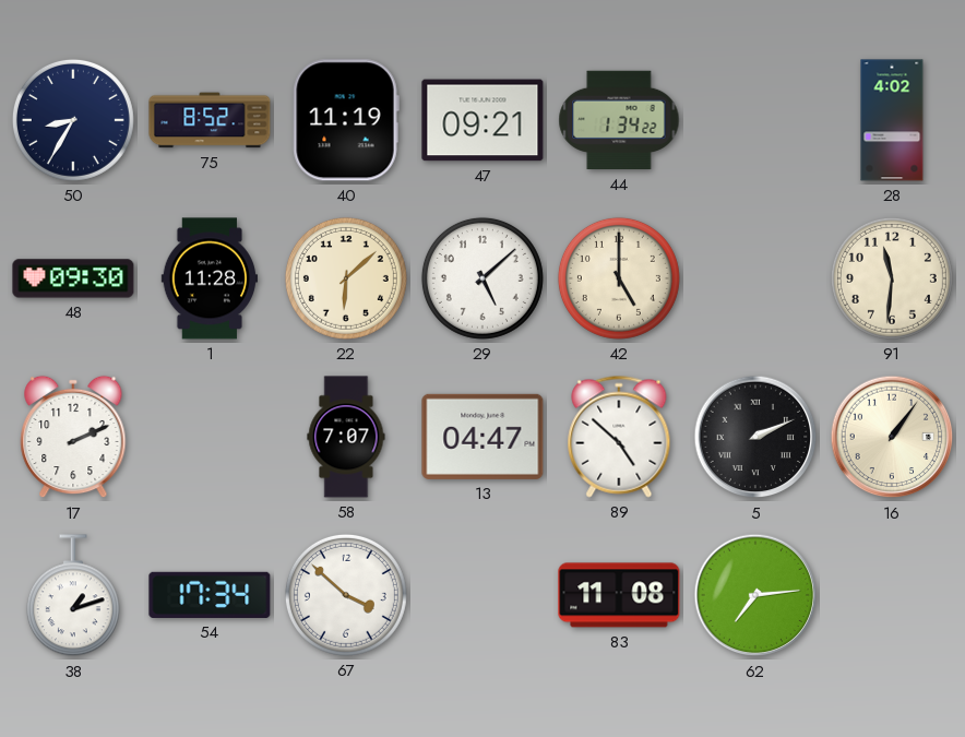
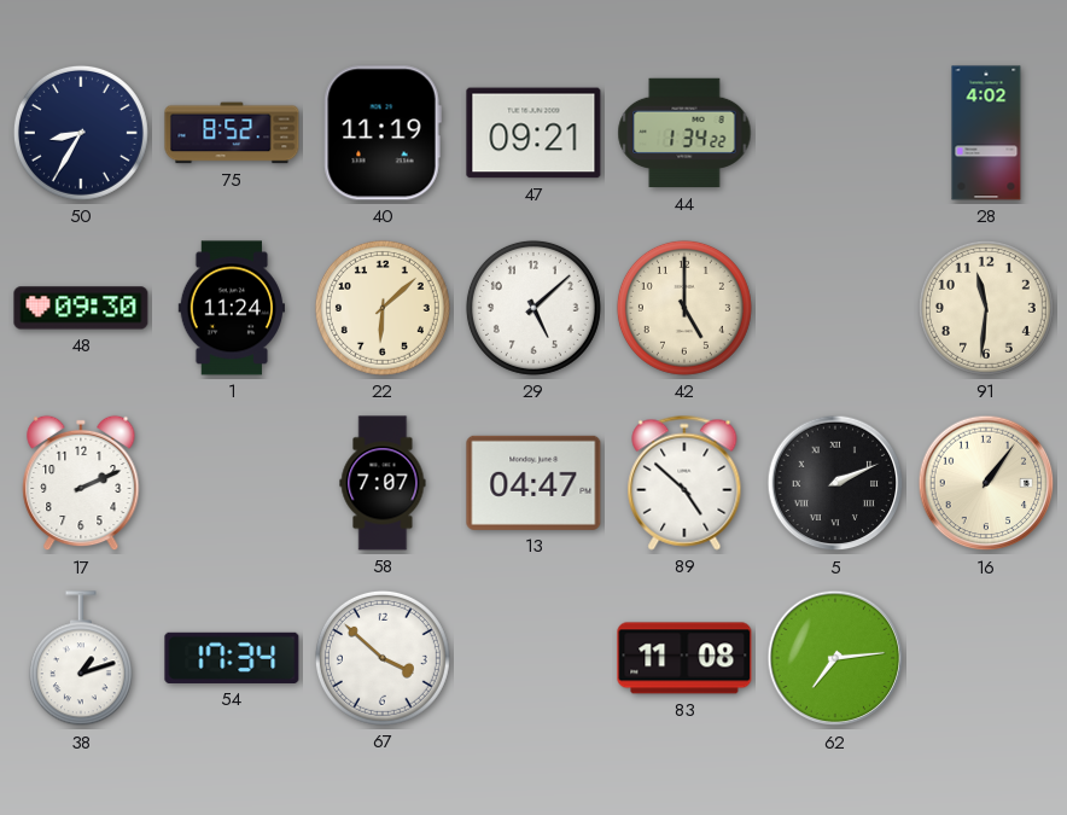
1: 11:28 -> 11:24 (231, 308)
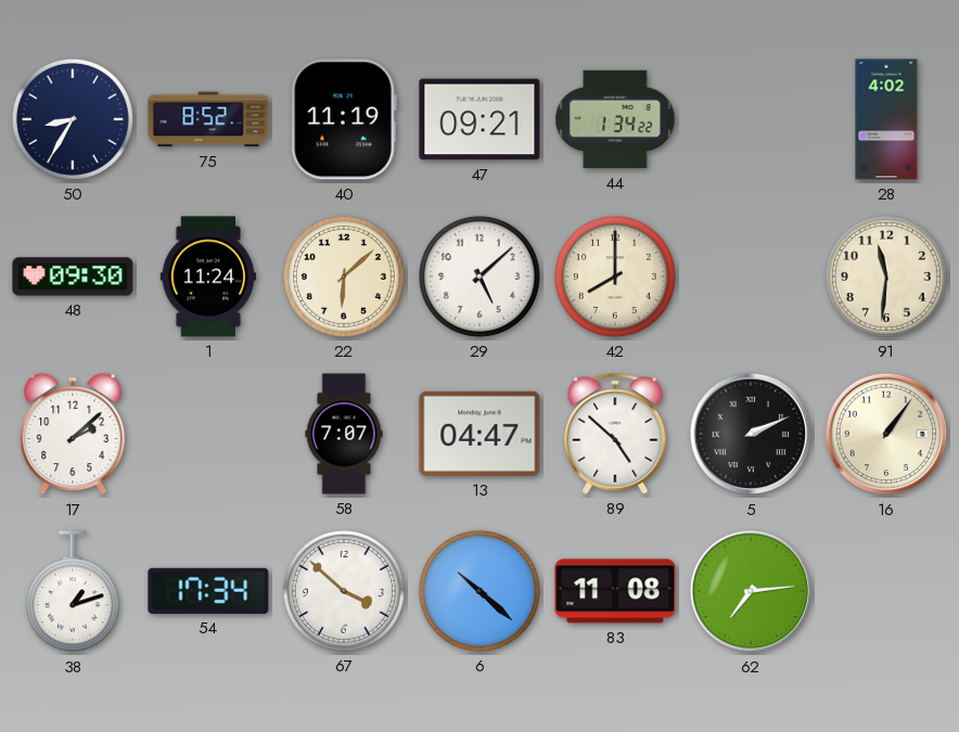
42: 5:00 -> 8:00 (615, 277)
17: 2:11 -> 2:08 (73, 434)
6: none -> 10:22 (479, 591)
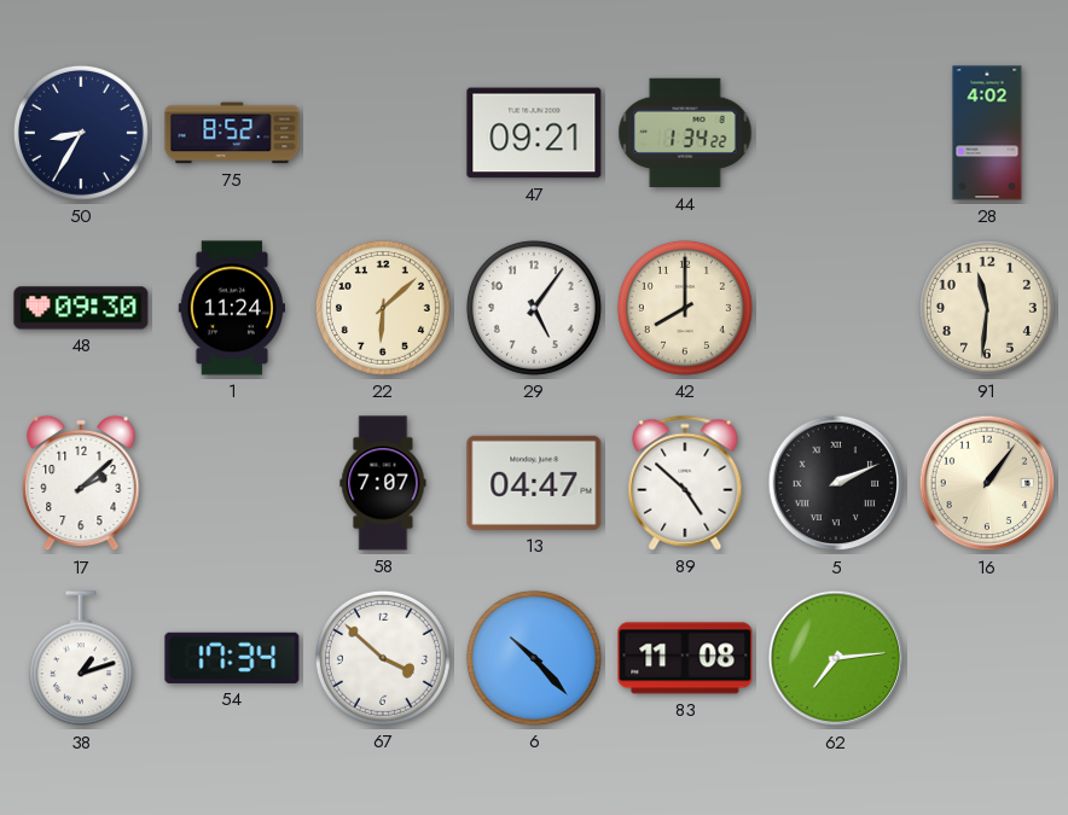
40: 11:19 -> none (344, 119)
29: 5:08 -> 5:06 (534, 308)
6: 10:22 -> 10:23 (534, 658)
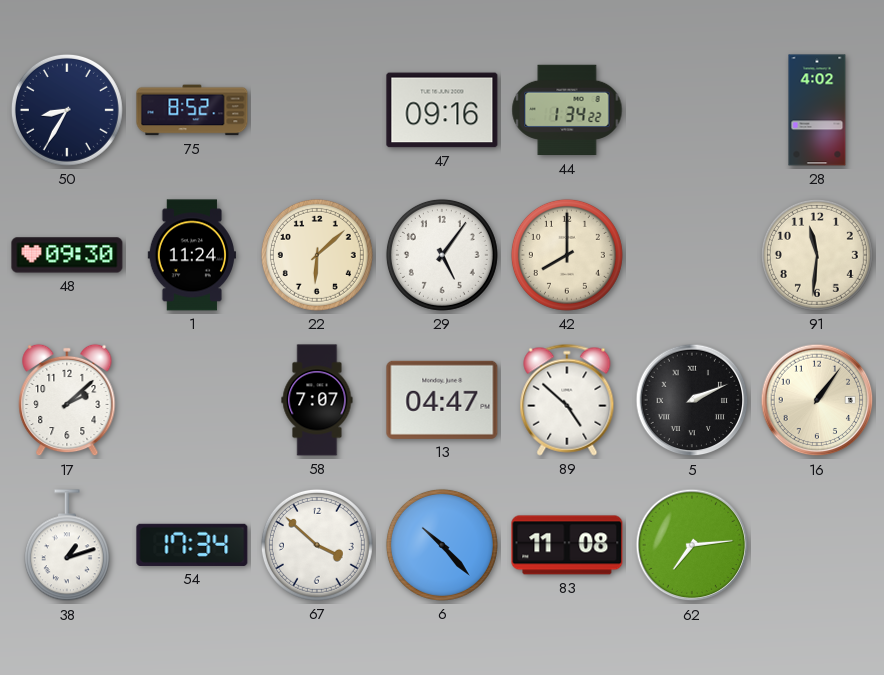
47: 09:21 -> 09:16 (442, 110)
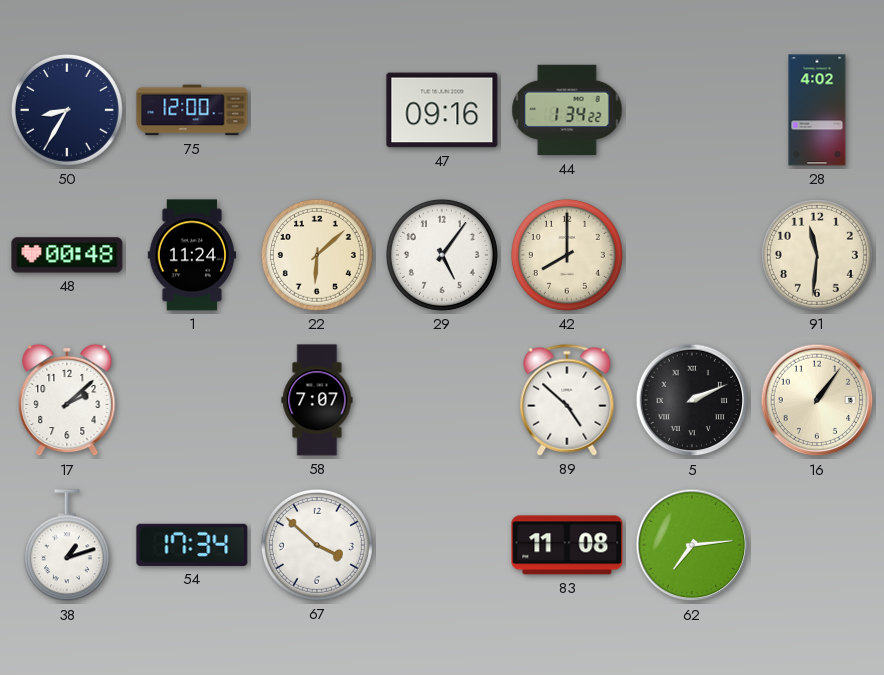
75: 8:52 -> 12:00 (192, 110)
48: 09:30 -> 00:48 (67, 255)
13: 04:47 -> none (442, 400)
6: 10:23 -> none (442, 545)
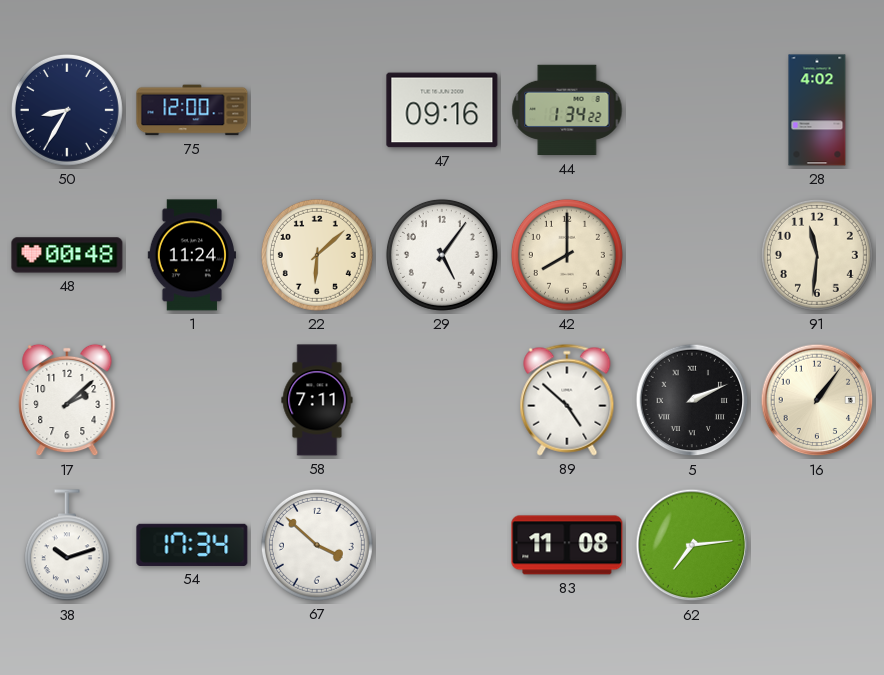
58: 7:07 -> 7:11 (317, 400)
38: 1:12 -> 10:12 (67, 546)
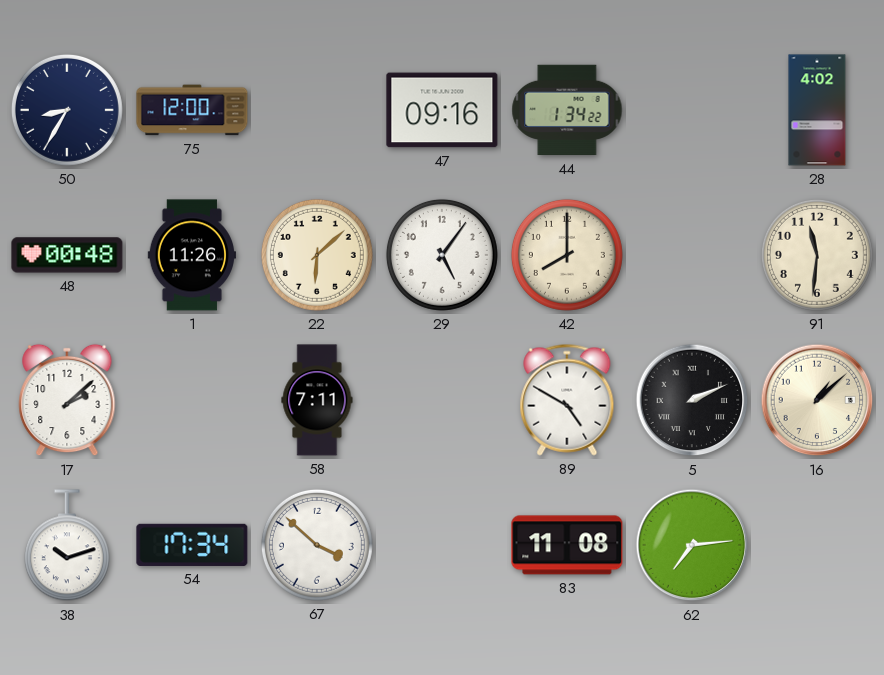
1: 11:24 -> 11:26 (191, 255)
89: 4:52 -> 4:50 (567, 400)
16: 1:06 -> 1:08 (817, 400)
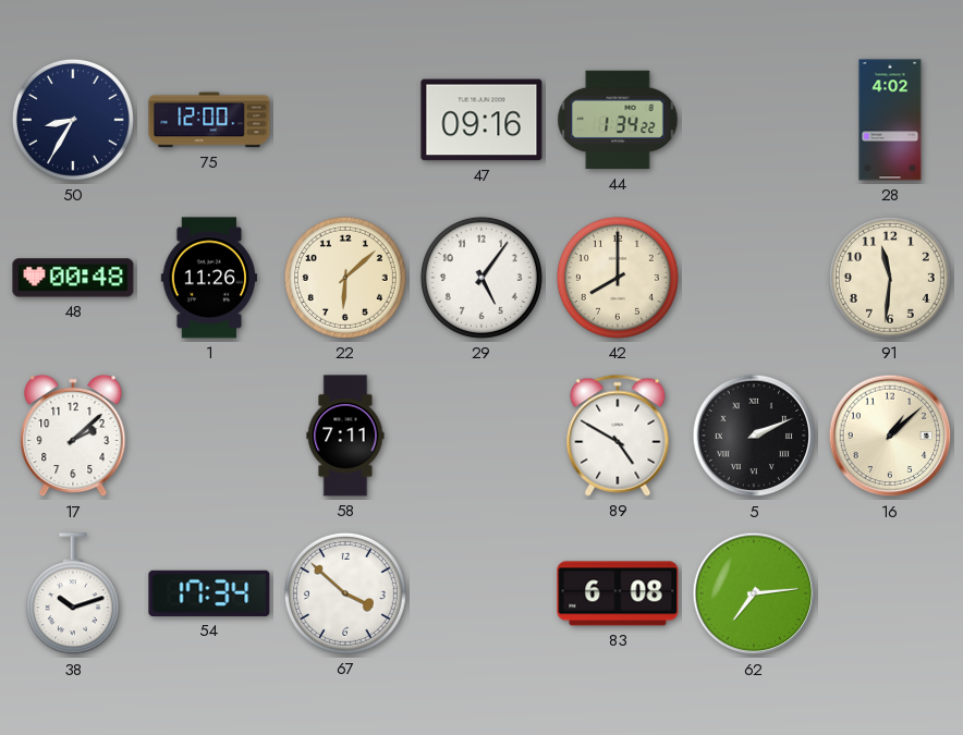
83: 11:08 -> 6:08 (618, 593)
